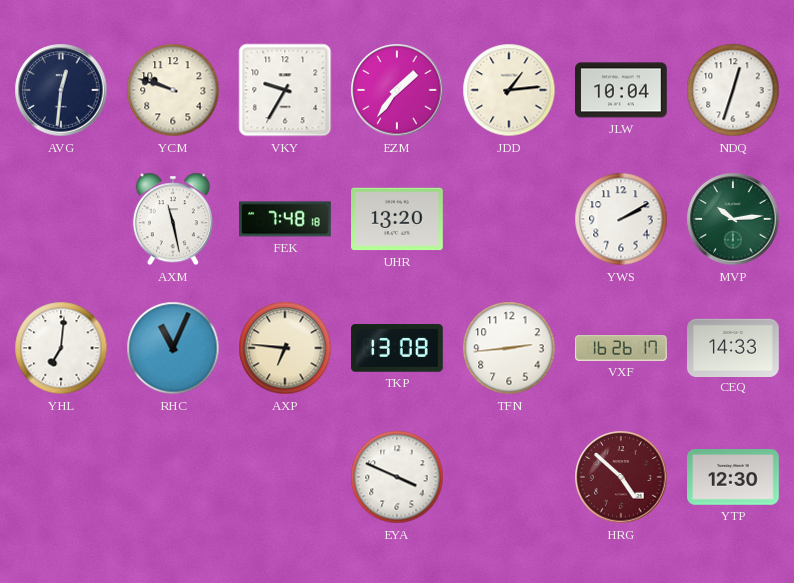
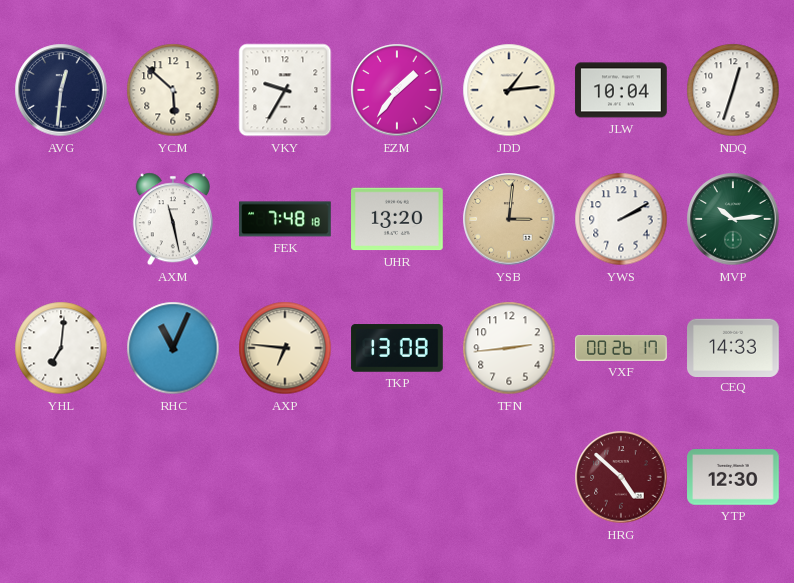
YCM: 9:48 -> 5:52 (173, 90)
YSB: none -> 3:01 (509, 219)
VXF: 16:26 -> 00:26 (621, 348)
EYA: 3:49 -> none (397, 477)
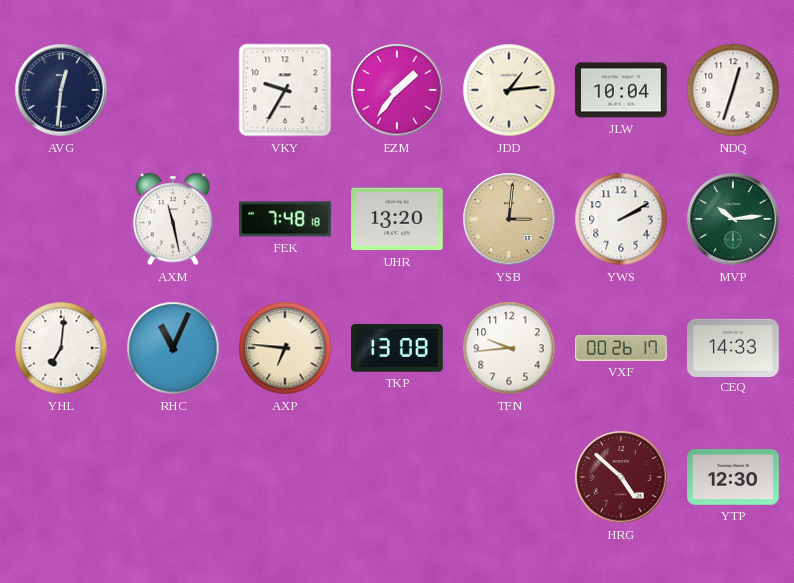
YCM: 5:52 -> none (173, 90)
TFN: 2:44 -> 9:44 (509, 348)
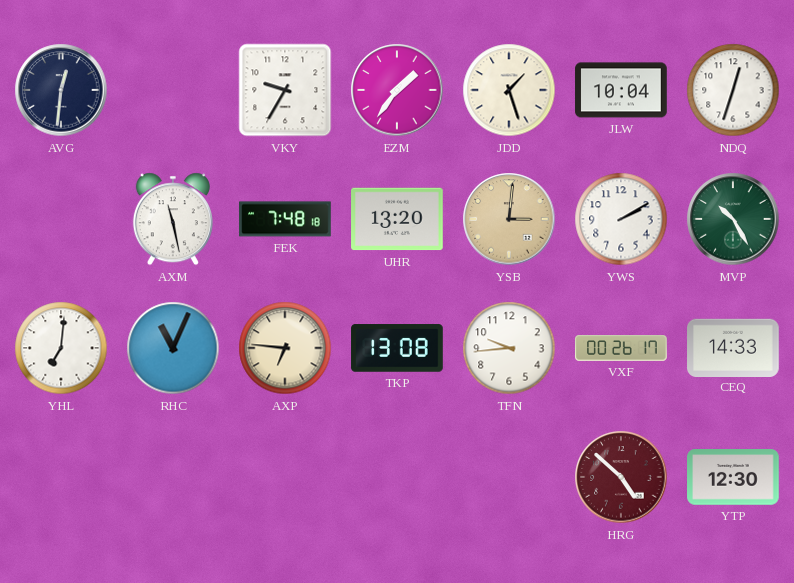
JDD: 1:14 -> 1:27 (509, 90)
MVP: 10:14 -> 10:25 (733, 219)
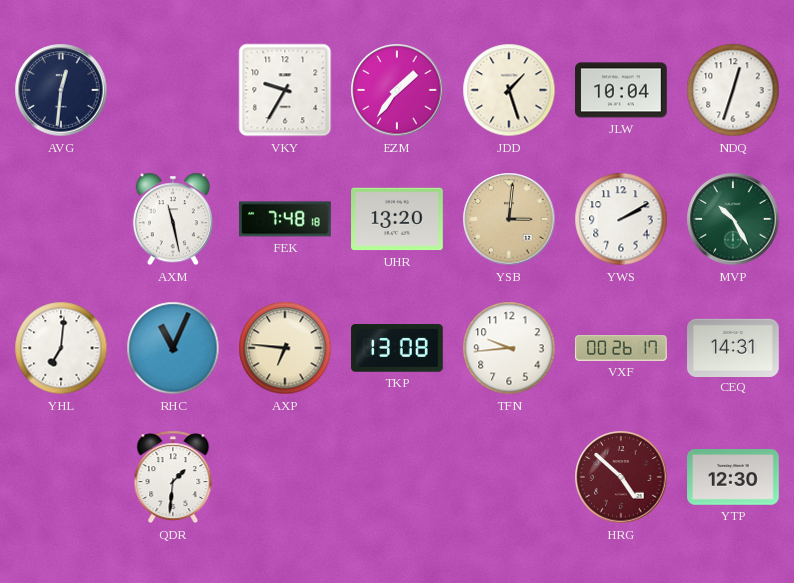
CEQ: 14:33 -> 14:31 (733, 347)
QDR: none -> 1:31 (173, 477)
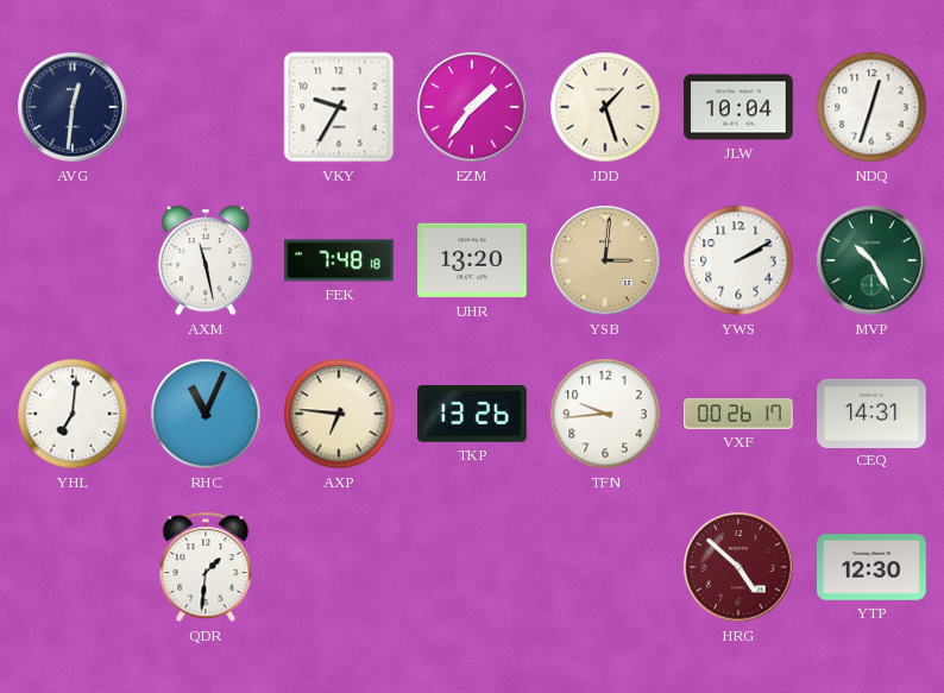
TKP: 13:08 -> 13:26 (472, 414)
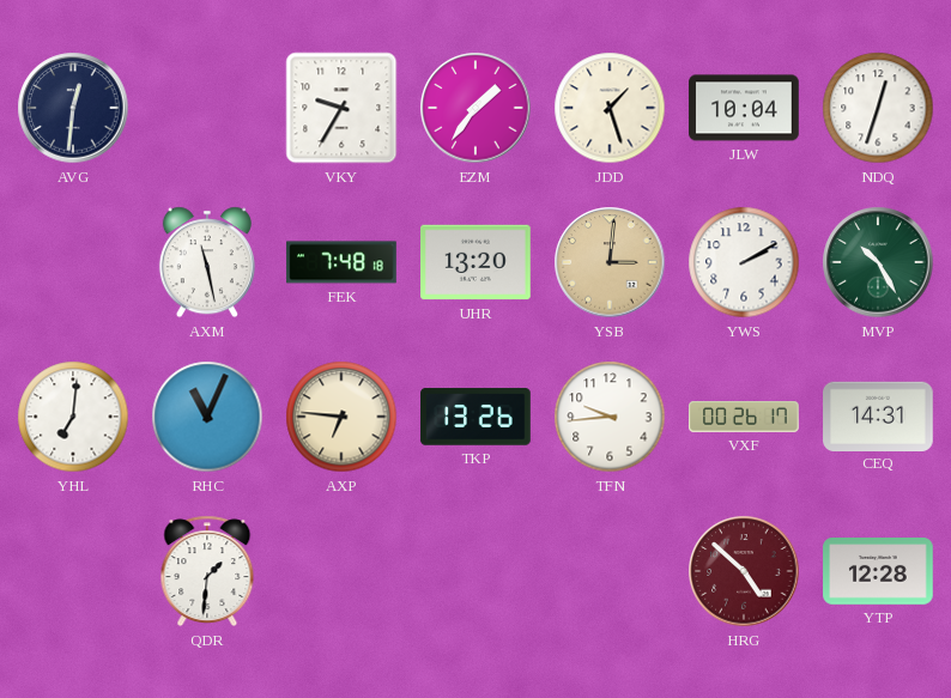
YTP: 12:30 -> 12:28 (878, 571)
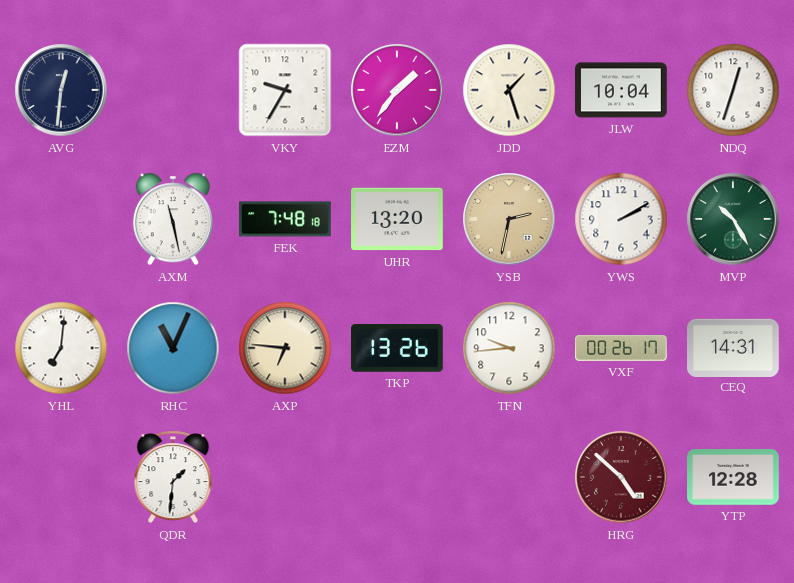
YSB: 3:01 -> 2:32 (509, 219)
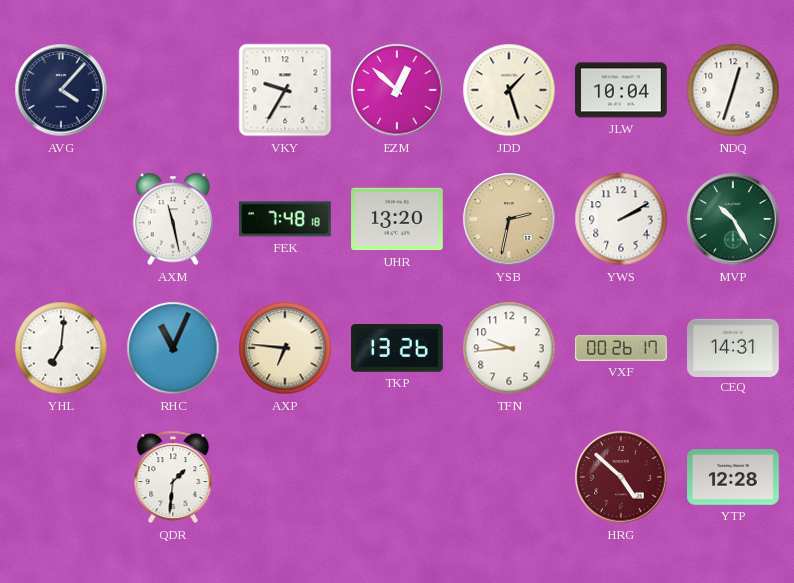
AVG: 12:31 -> 4:07 (61, 90)
EZM: 1:36 -> 12:52 (397, 90)
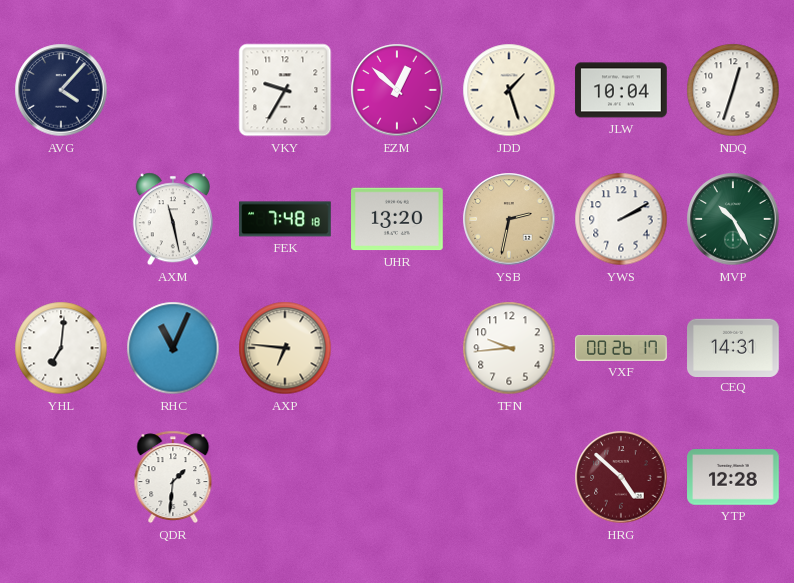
TKP: 13:26 -> none (397, 348)
